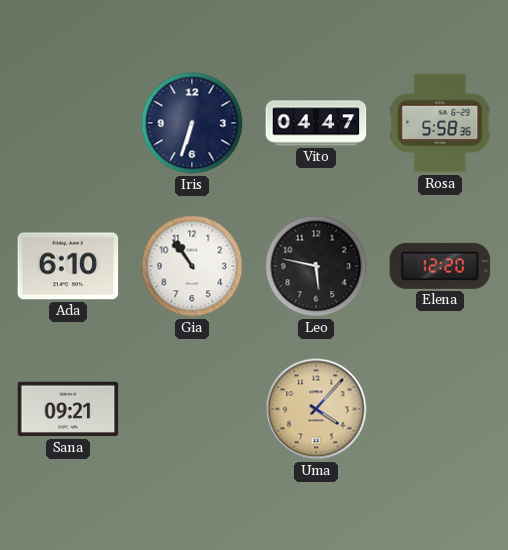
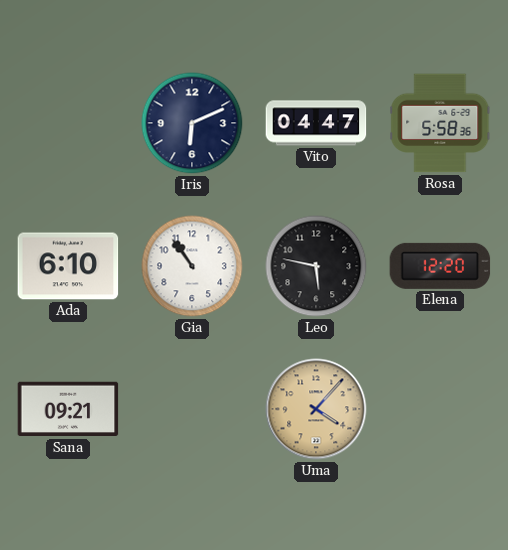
Iris: 6:33 -> 6:11 (192, 123)
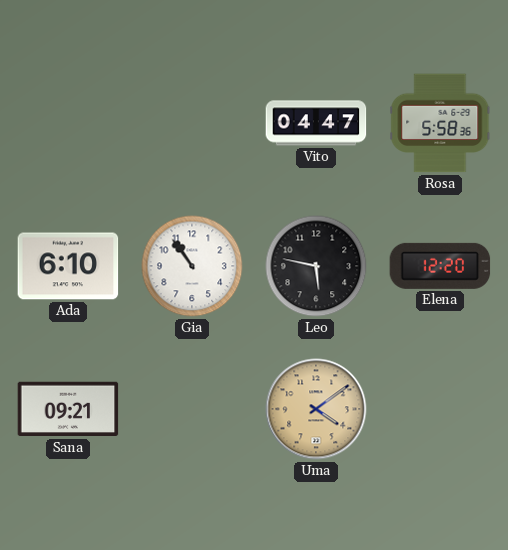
Iris: 6:11 -> none (192, 123)
Uma: 4:07 -> 4:09 (316, 409)
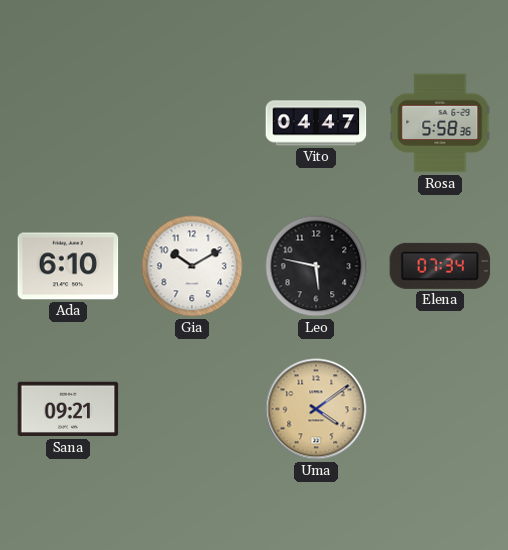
Gia: 10:54 -> 10:10 (192, 266)
Elena: 12:20 -> 07:34 (440, 266)
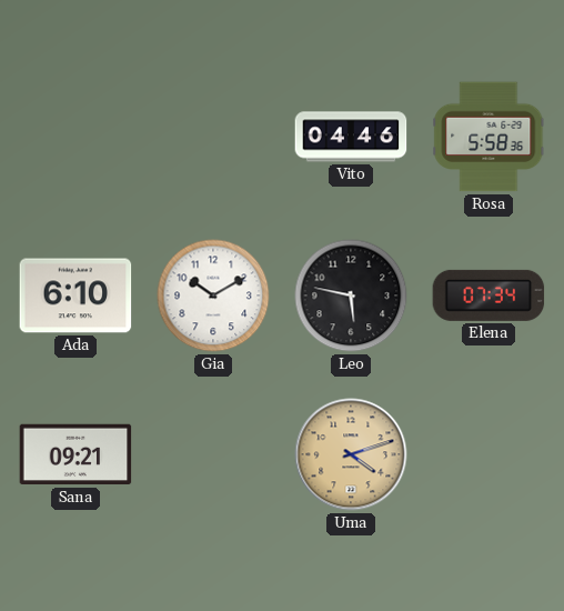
Vito: 04:47 -> 04:46 (351, 137)
Uma: 4:09 -> 4:12 (351, 454)
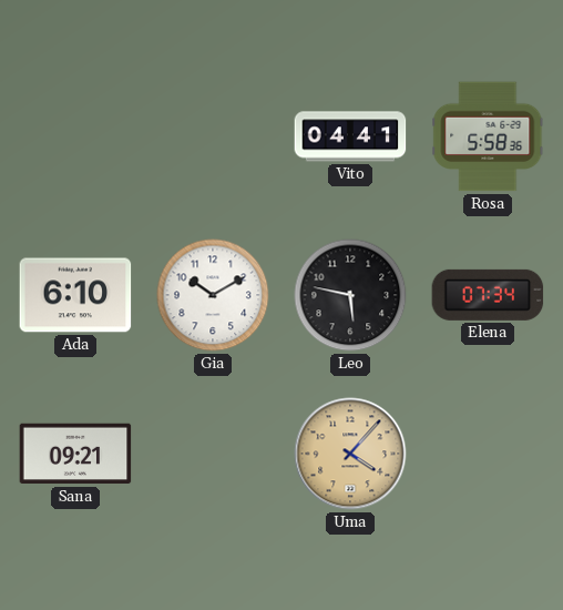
Vito: 04:46 -> 04:41 (350, 136)
Uma: 4:12 -> 4:07 (350, 454)
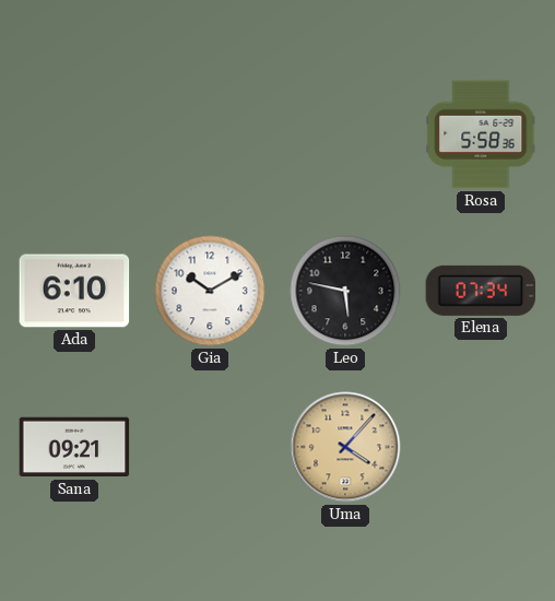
Vito: 04:41 -> none (350, 136)
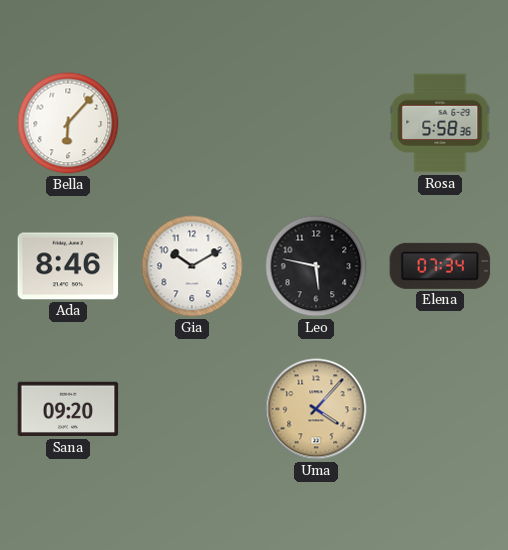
Bella: none -> 6:07 (68, 123)
Ada: 6:10 -> 8:46 (68, 266)
Sana: 09:21 -> 09:20 (68, 409)
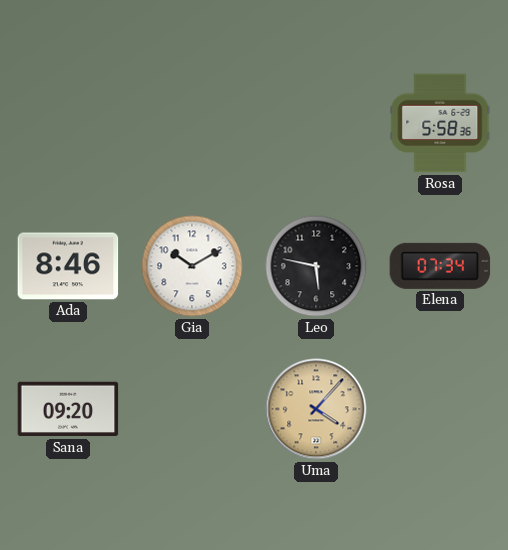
Bella: 6:07 -> none (68, 123)
